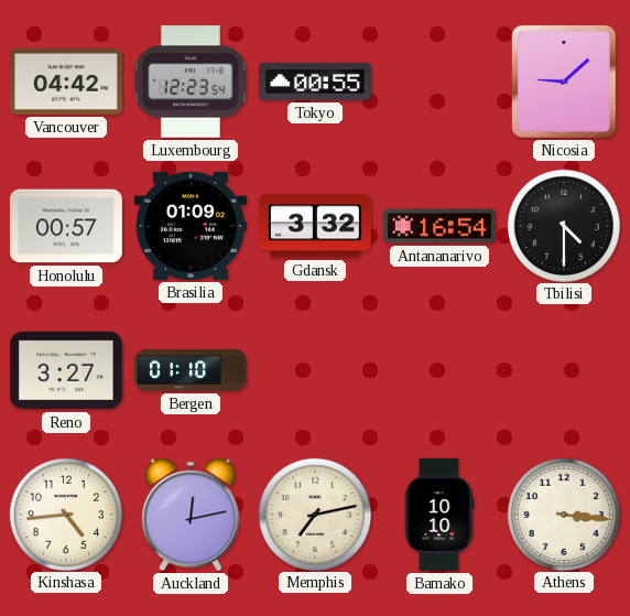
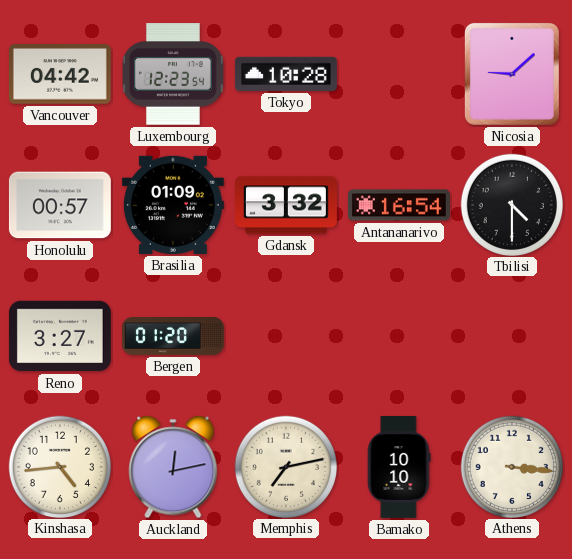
Tokyo: 00:55 -> 10:28 (286, 74)
Bergen: 01:10 -> 01:20 (173, 336)
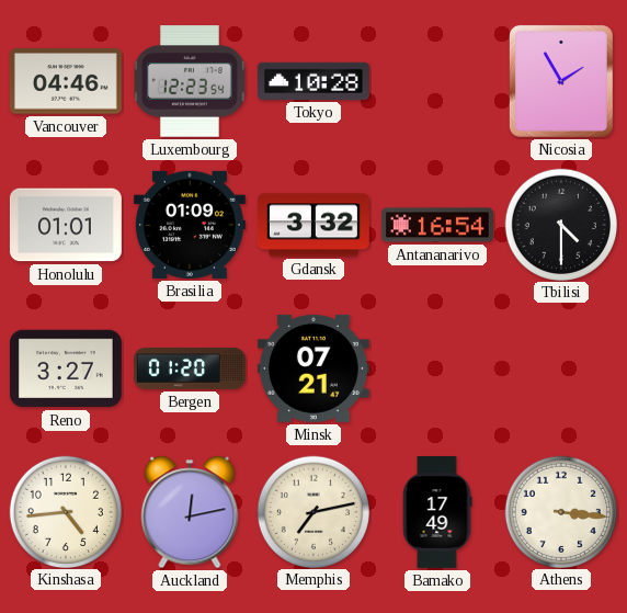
Vancouver: 04:42 -> 04:46 (66, 81)
Nicosia: 9:08 -> 1:55 (561, 81)
Honolulu: 00:57 -> 01:01 (66, 225)
Minsk: none -> 07:21 (314, 368)
Bamako: 10:10 -> 17:49 (437, 512)
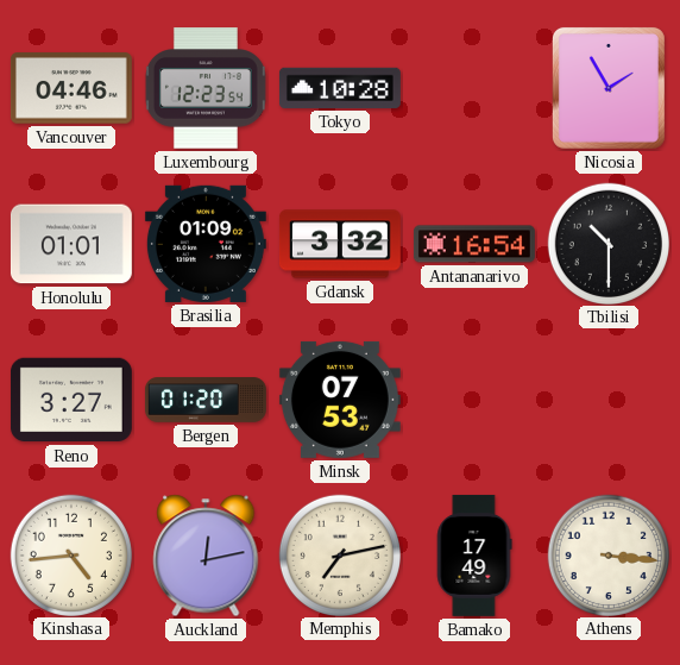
Tbilisi: 4:30 -> 10:30 (607, 243)
Minsk: 07:21 -> 07:53 (340, 400)
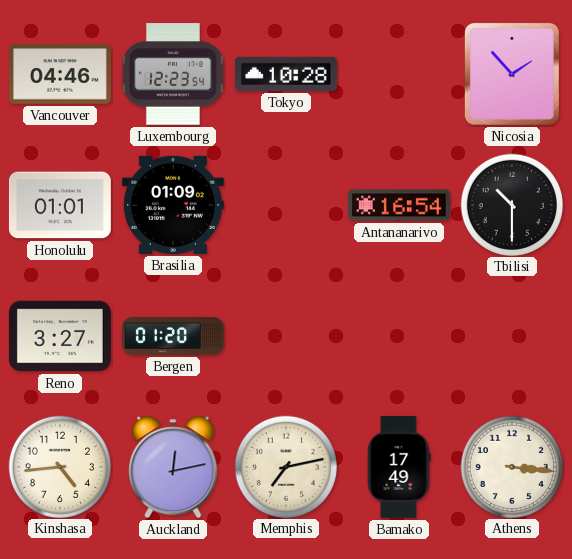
Nicosia: 1:55 -> 1:53 (512, 74)
Gdansk: 3:32 -> none (340, 244)
Minsk: 07:53 -> none (340, 400)
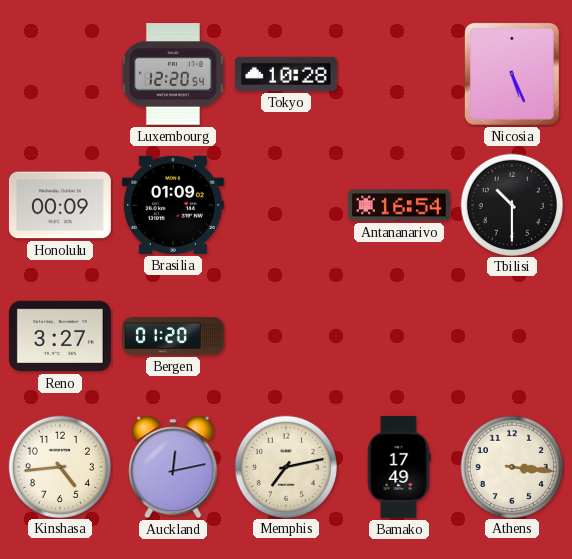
Vancouver: 04:46 -> none (60, 74)
Luxembourg: 12:23 -> 12:20 (173, 74)
Nicosia: 1:53 -> 5:26 (512, 74)
Honolulu: 01:01 -> 00:09 (60, 205)
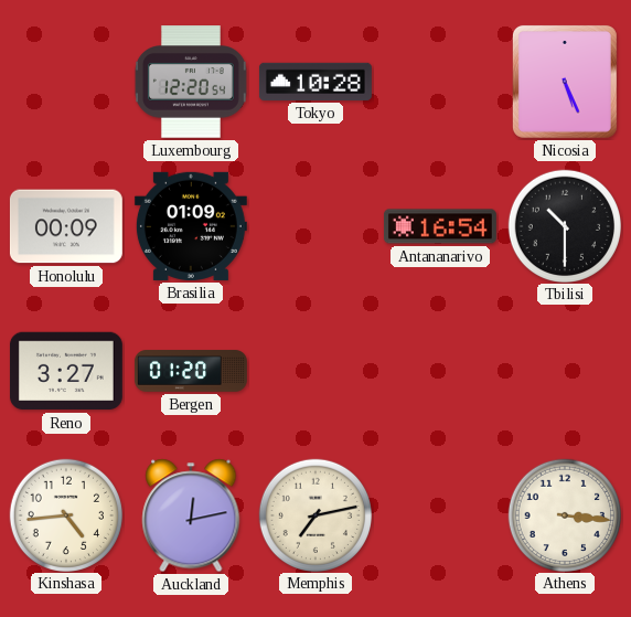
Bamako: 17:49 -> none (399, 467)
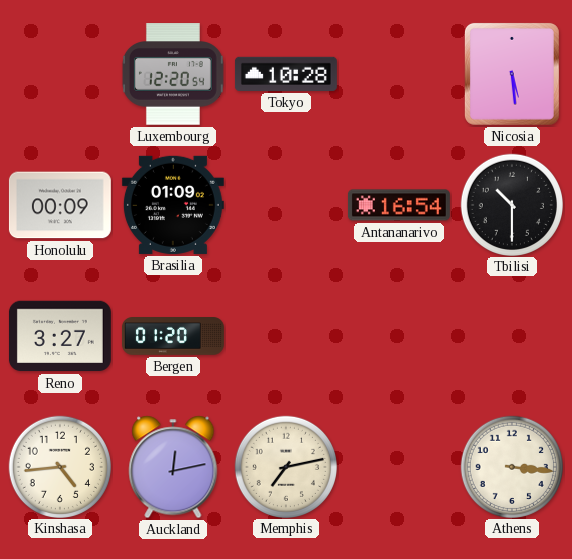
Nicosia: 5:26 -> 5:29 (512, 74)
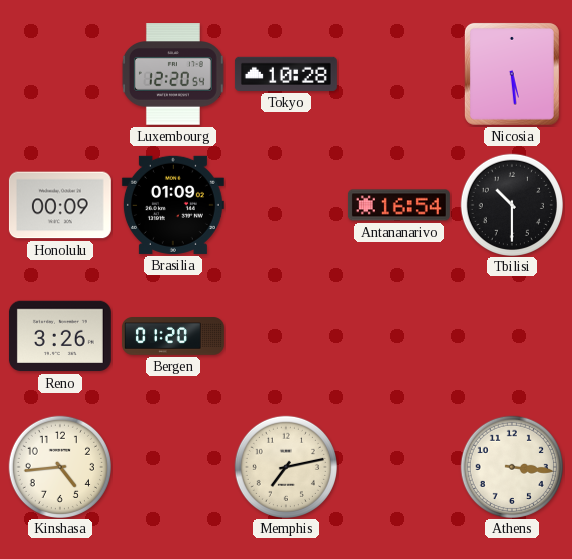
Reno: 3:27 -> 3:26 (60, 336)
Auckland: 12:13 -> none (173, 467)
